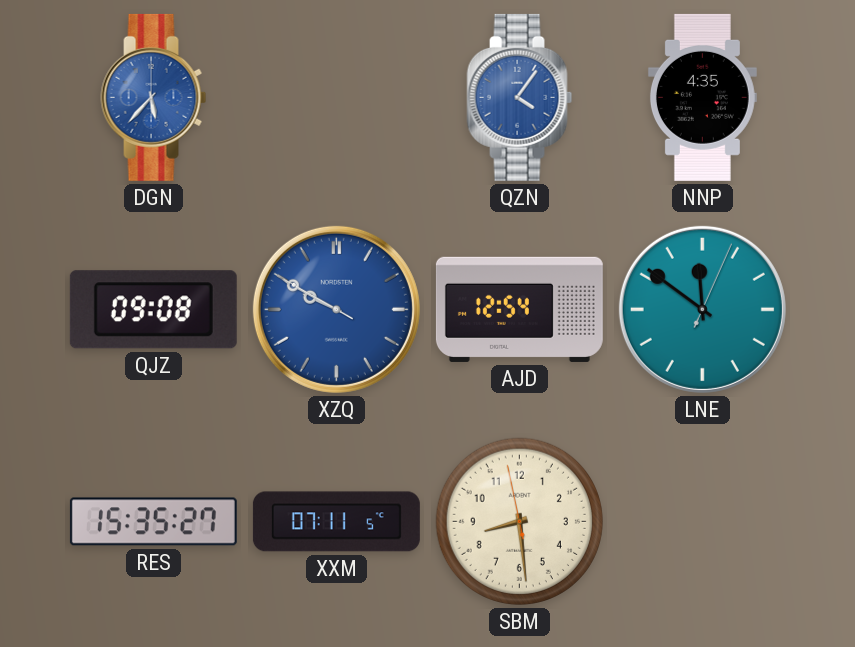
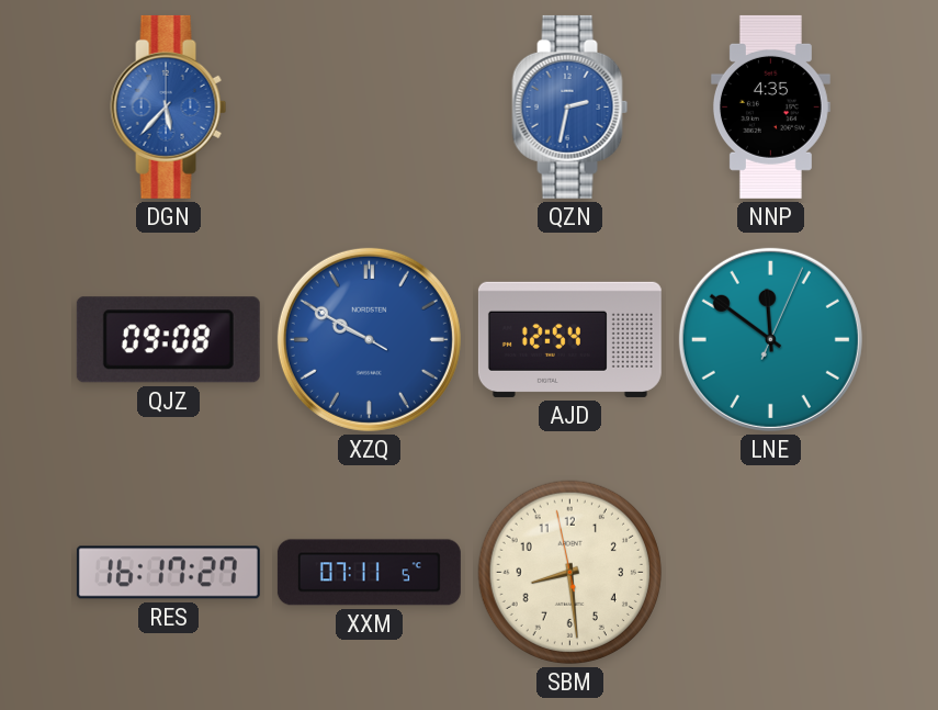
QZN: 4:06 -> 2:32 (570, 106)
RES: 15:35 -> 16:17 (168, 573)
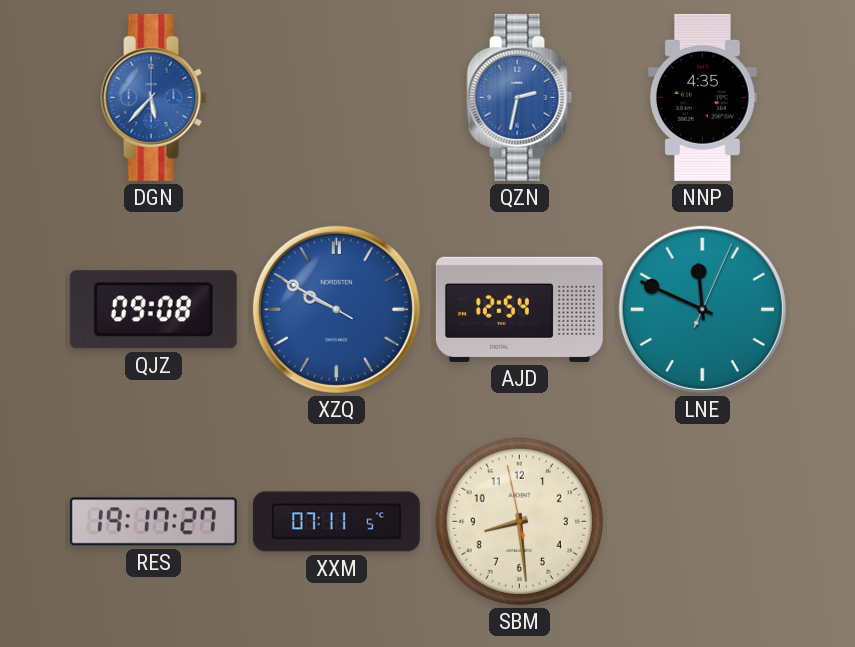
LNE: 11:51 -> 11:49 (702, 309)
RES: 16:17 -> 19:17 (153, 522)
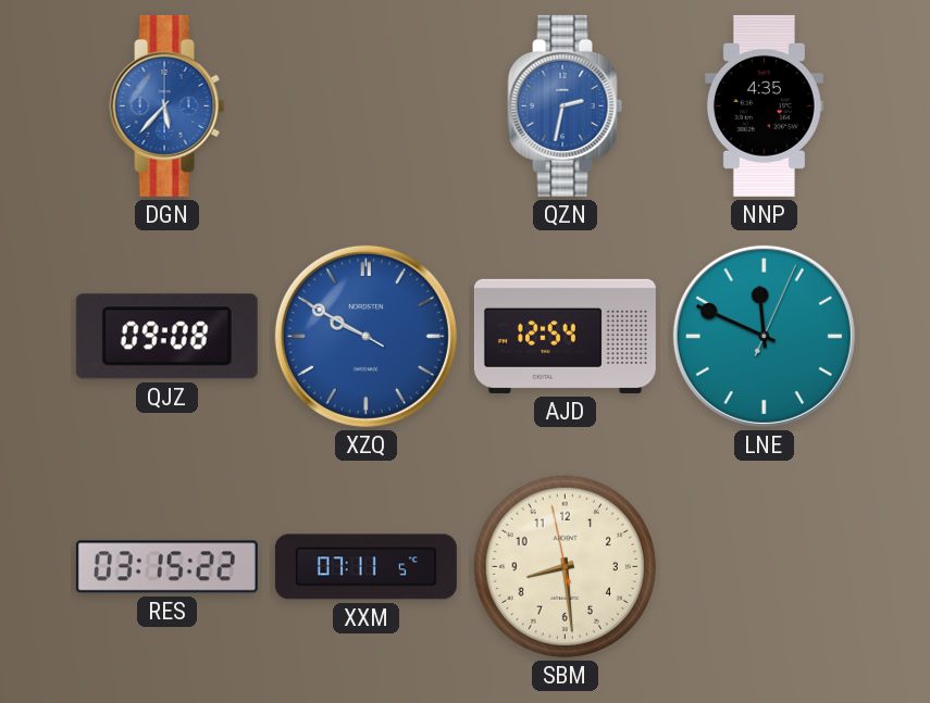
RES: 19:17 -> 03:15 (166, 567)
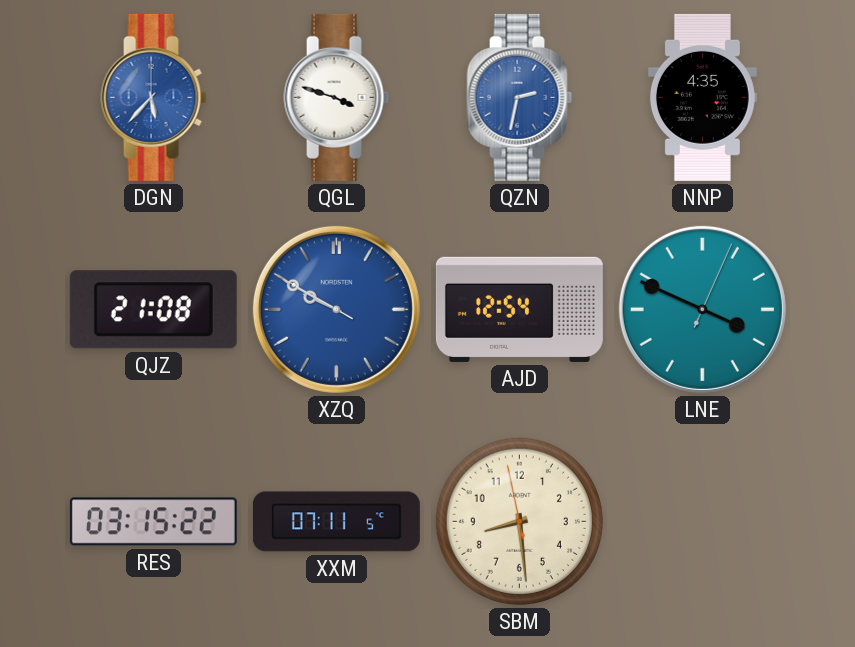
QGL: none -> 3:48 (337, 97)
QJZ: 09:08 -> 21:08 (153, 310)
LNE: 11:49 -> 3:49 (702, 309)
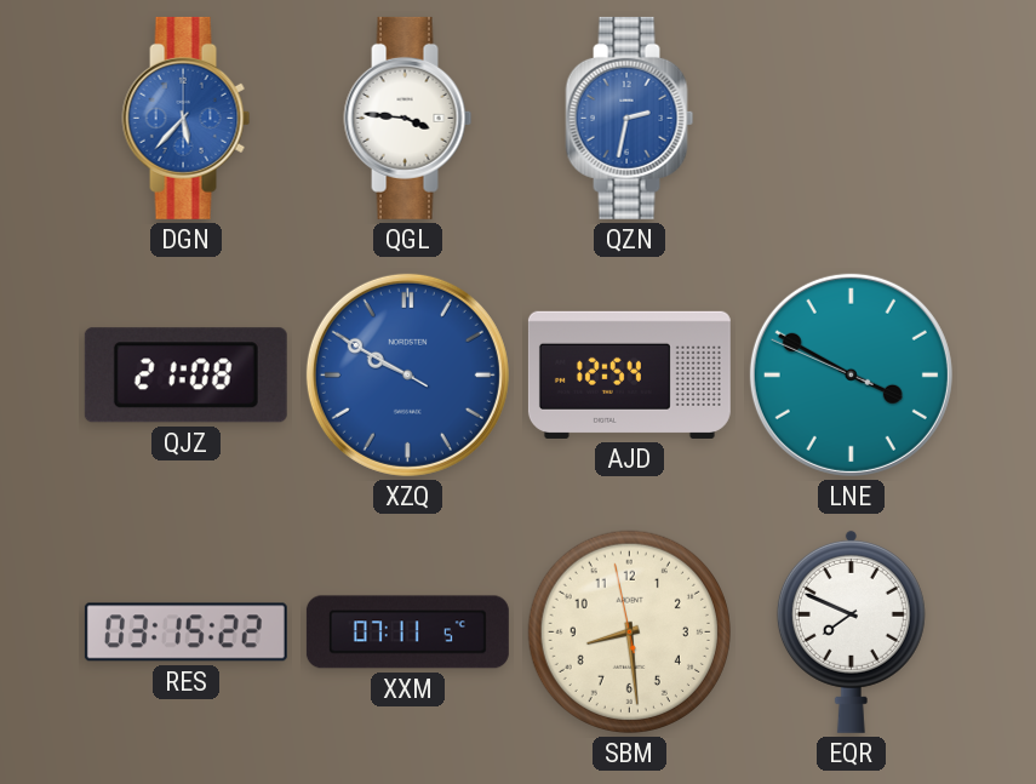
QGL: 3:48 -> 3:46 (408, 118)
NNP: 4:35 -> none (702, 97)
LNE: 3:49:04 -> 3:49:49 (851, 374)
EQR: none -> 7:49 (851, 631)
